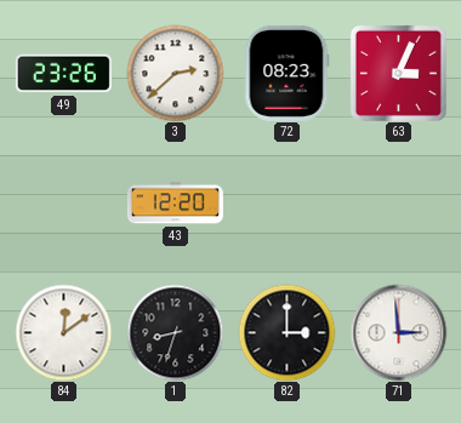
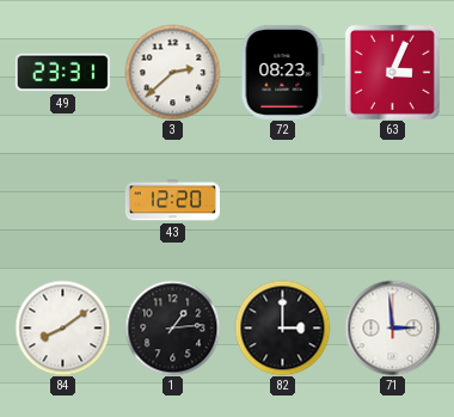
49: 23:26 -> 23:31 (62, 73)
84: 12:09 -> 8:09 (62, 327)
1: 8:33 -> 1:14 (172, 327)
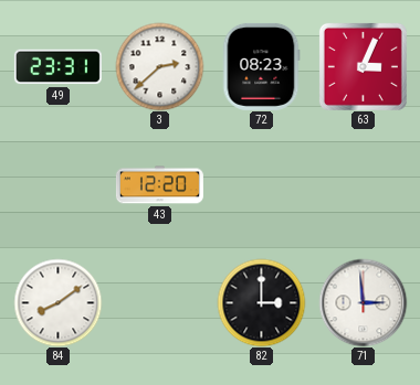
1: 1:14 -> none (172, 327)
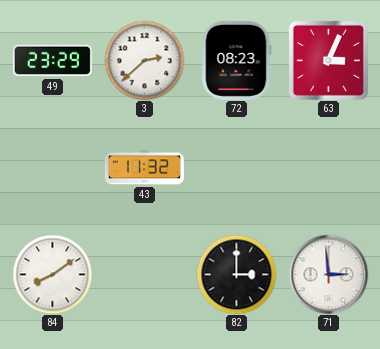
49: 23:31 -> 23:29 (52, 61)
43: 12:20 -> 11:32 (144, 168)
